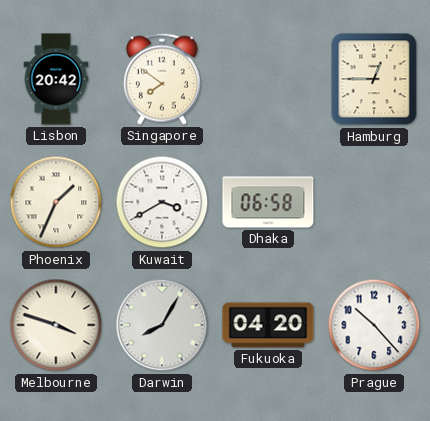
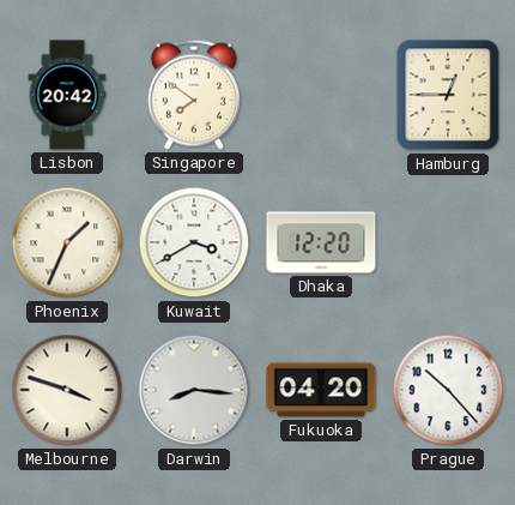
Dhaka: 06:58 -> 12:20 (321, 242)
Darwin: 8:05 -> 8:16 (194, 390)
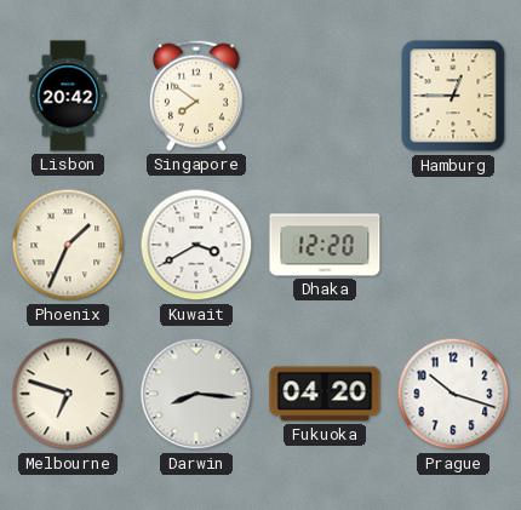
Melbourne: 3:48 -> 6:48 (68, 394)
Prague: 10:23 -> 10:18 (453, 394)
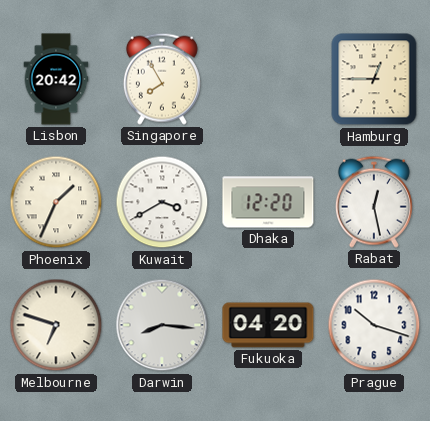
Singapore: 7:51 -> 7:55 (162, 79)
Rabat: none -> 12:28 (374, 202)
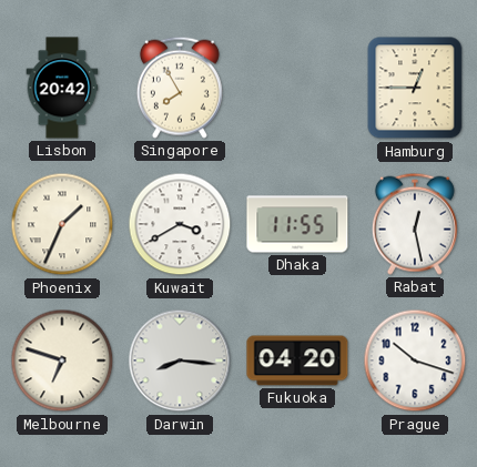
Dhaka: 12:20 -> 11:55 (297, 224)
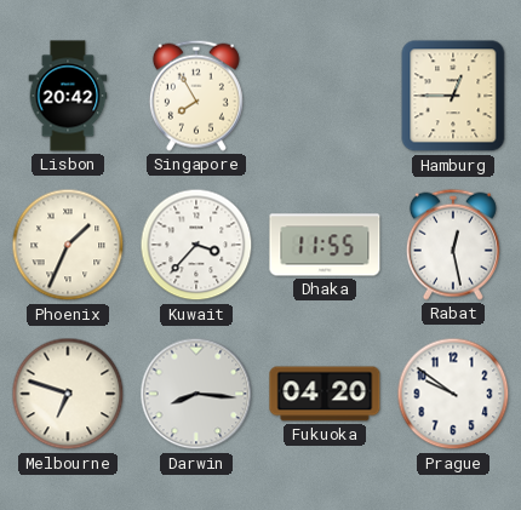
Kuwait: 3:40 -> 3:37 (196, 245)
Prague: 10:18 -> 9:51 (453, 394)
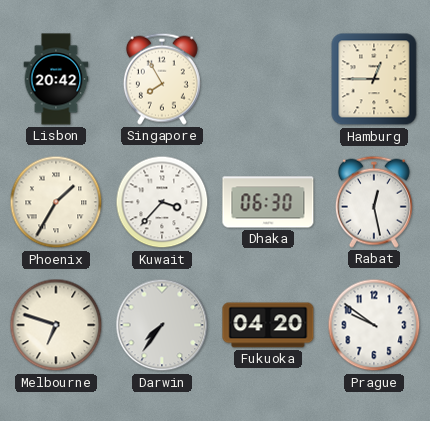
Phoenix: 1:34 -> 1:35 (56, 202)
Dhaka: 11:55 -> 06:30 (268, 202)
Darwin: 8:16 -> 7:36 (162, 325)
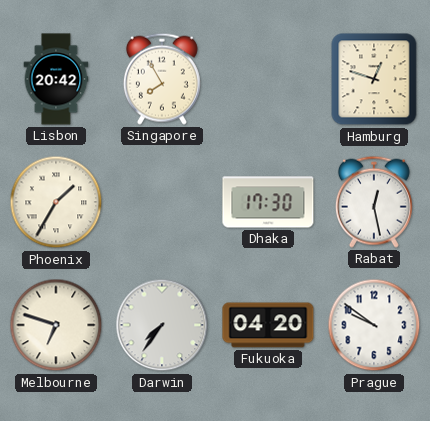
Hamburg: 12:45 -> 12:48 (374, 79)
Kuwait: 3:37 -> none (162, 202)
Dhaka: 06:30 -> 17:30 (268, 202)
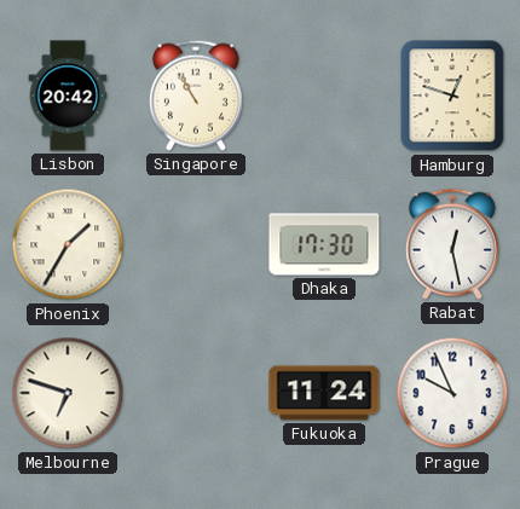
Singapore: 7:55 -> 10:55 (196, 96)
Darwin: 7:36 -> none (162, 325)
Fukuoka: 04:20 -> 11:24 (324, 393)
Prague: 9:51 -> 9:56 (452, 393)
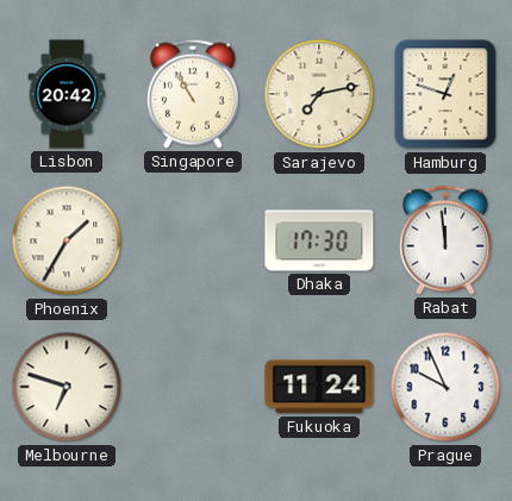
Sarajevo: none -> 7:13 (319, 94)
Rabat: 12:28 -> 11:59 (445, 240)
